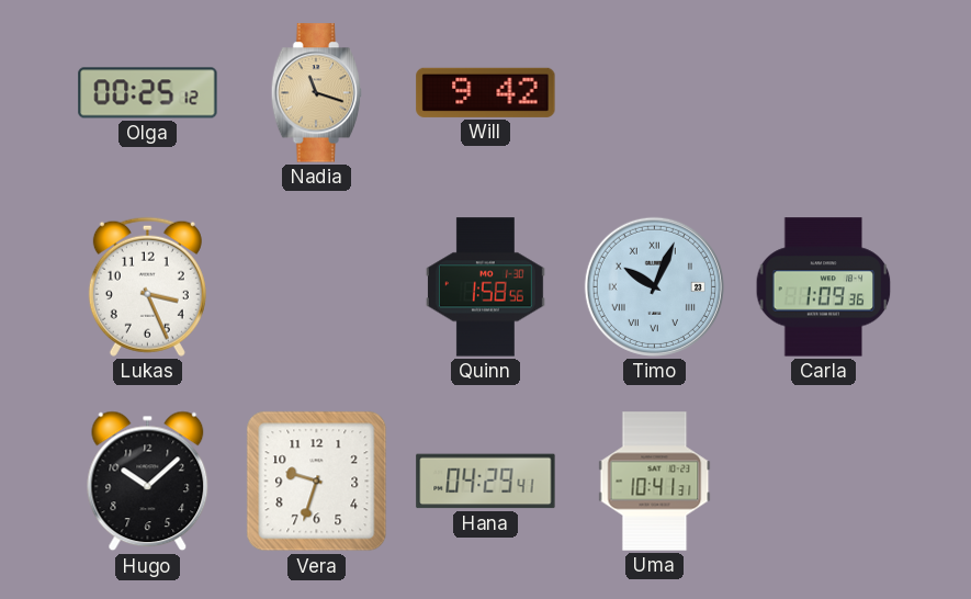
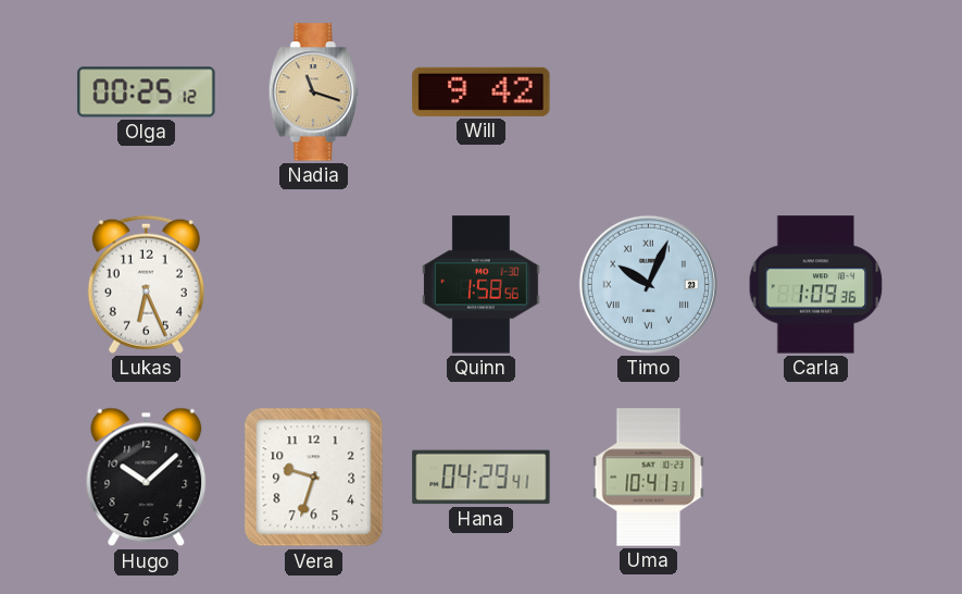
Lukas: 3:26 -> 6:26 (146, 284)
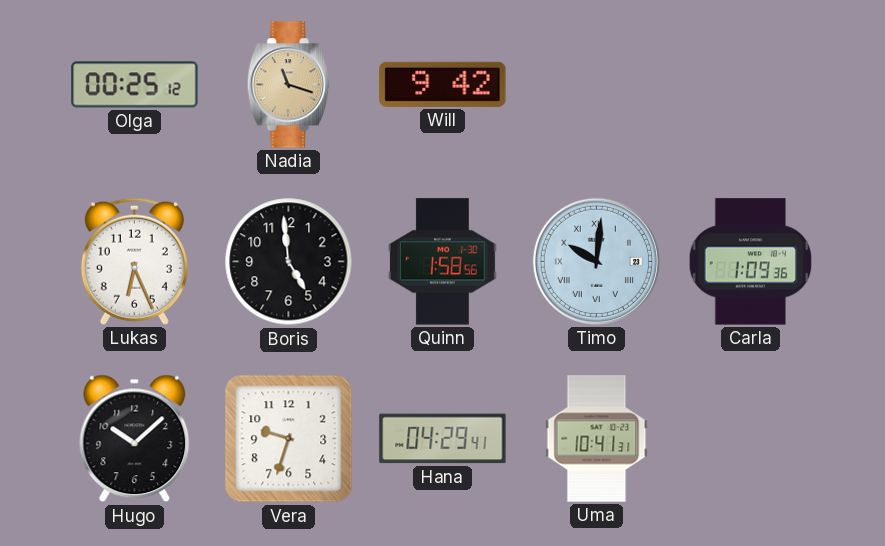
Boris: none -> 4:59 (289, 262)
Timo: 10:04 -> 10:01 (596, 261)
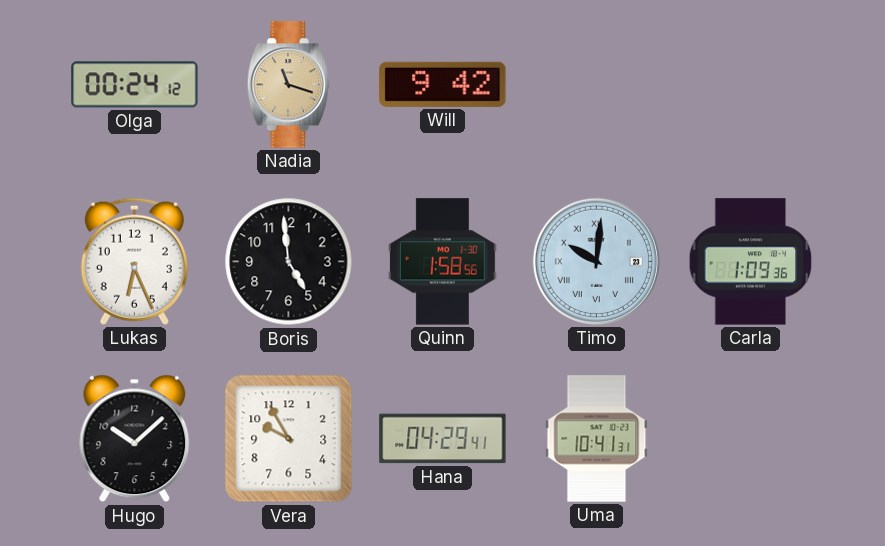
Olga: 00:25 -> 00:24 (135, 85)
Vera: 9:33 -> 9:55 (289, 439)
